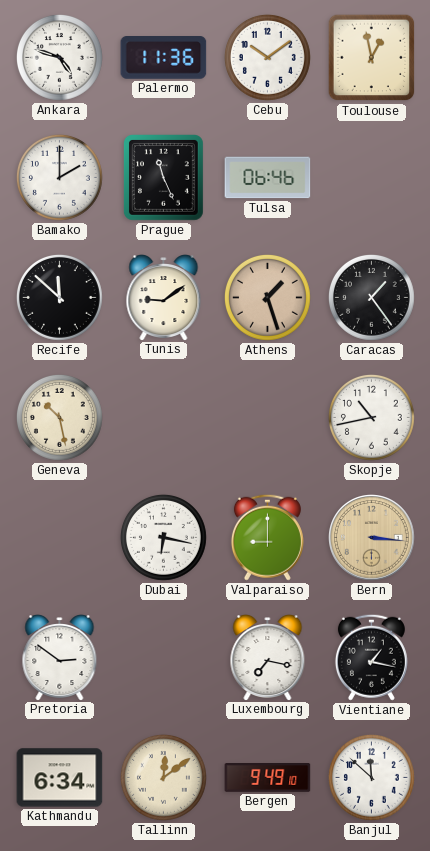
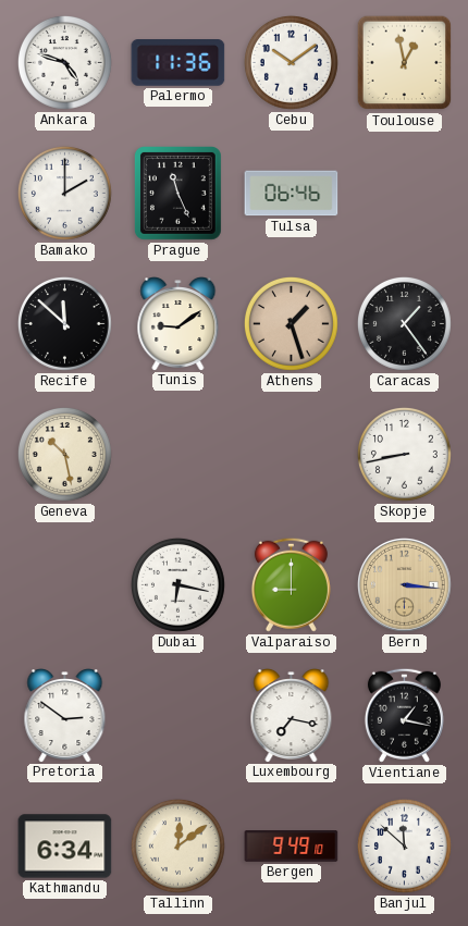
Skopje: 10:43 -> 8:43 (404, 454)
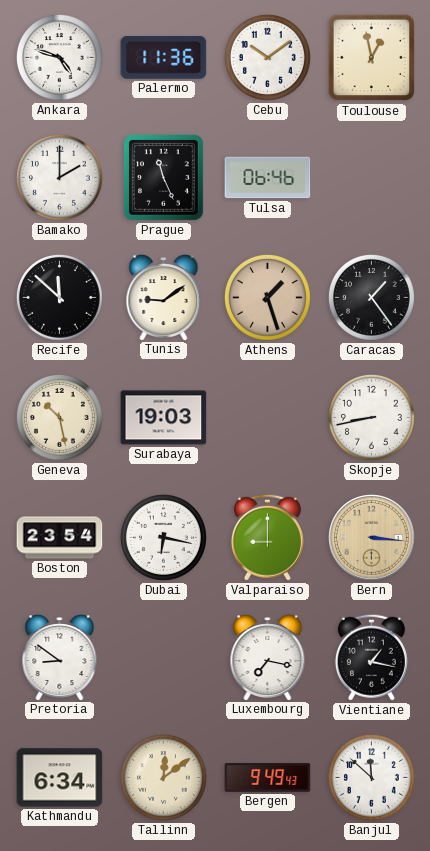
Surabaya: none -> 19:03 (164, 418)
Boston: none -> 23:54 (60, 538)
Pretoria: 2:51 -> 8:51 (60, 658)
Bergen: 9:49:10 -> 9:49:43 (268, 778)
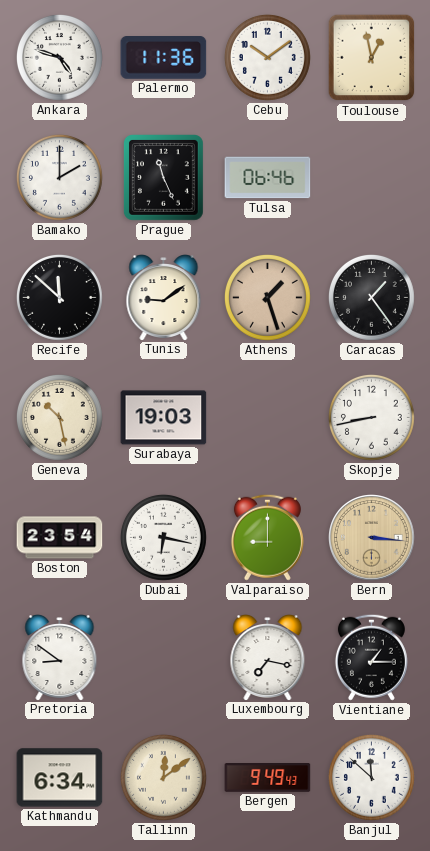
Vientiane: 1:17 -> 1:15 (371, 657)
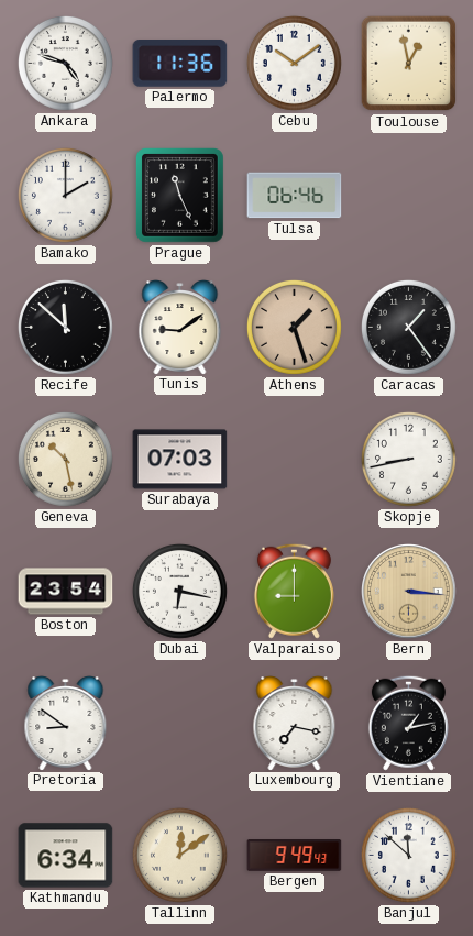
Surabaya: 19:03 -> 07:03 (180, 460)
Vientiane: 1:15 -> 1:13 (408, 723)
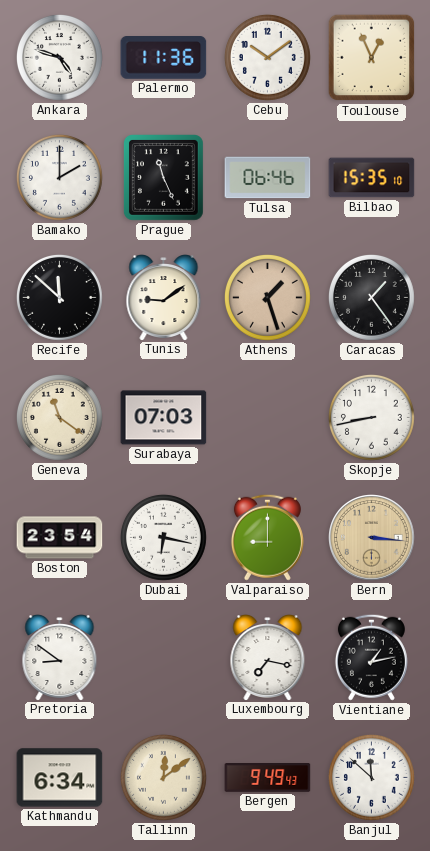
Toulouse: 12:58 -> 12:56 (372, 58)
Bilbao: none -> 15:35 (372, 178)
Geneva: 10:28 -> 11:21 (59, 417)
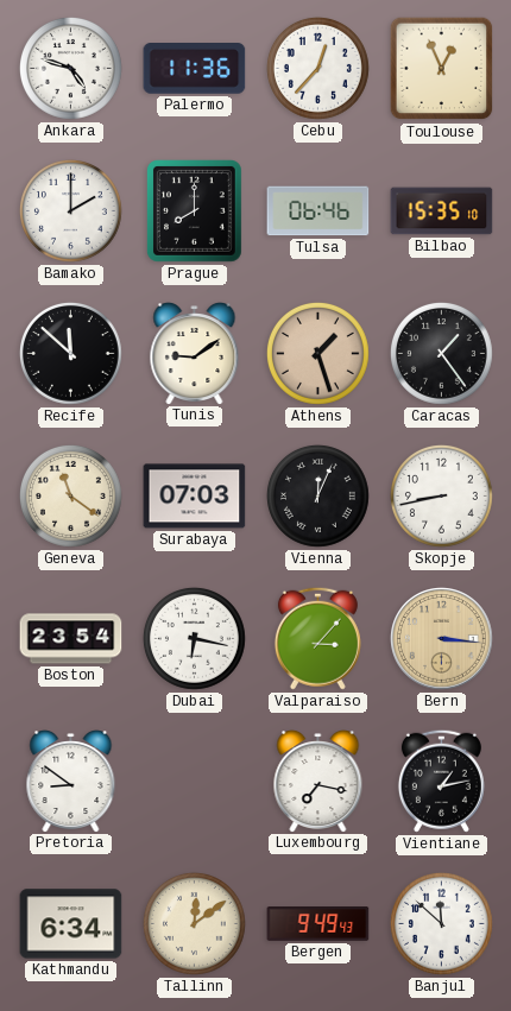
Cebu: 10:09 -> 12:37 (317, 68)
Prague: 11:26 -> 8:00 (195, 211)
Vienna: none -> 12:04 (317, 495)
Valparaiso: 9:00 -> 3:07 (317, 638)
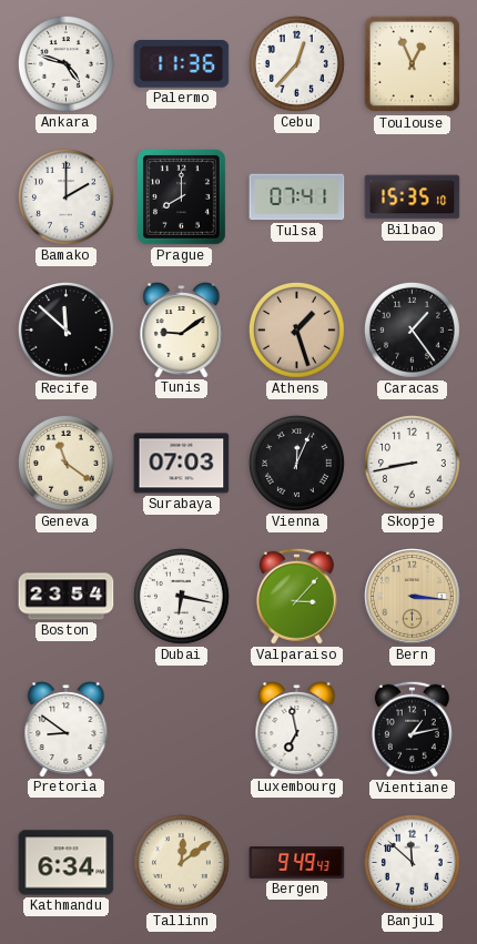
Tulsa: 06:46 -> 07:41 (297, 197)
Luxembourg: 7:17 -> 6:58 (297, 730)
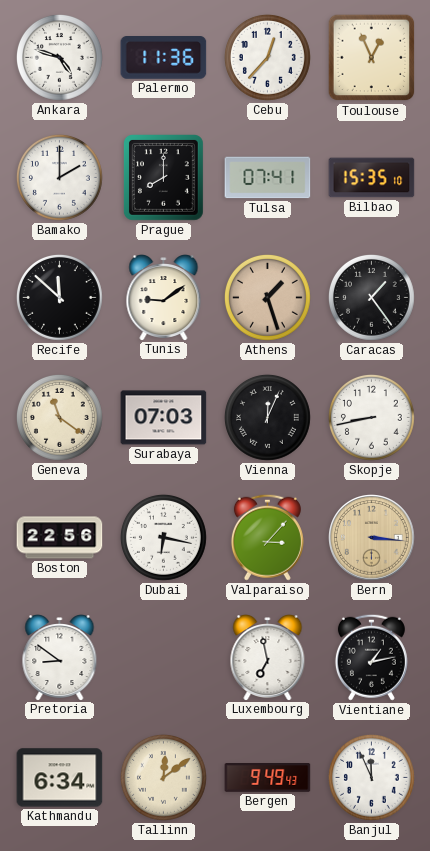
Boston: 23:54 -> 22:56 (60, 538)
Banjul: 11:52 -> 11:56 (371, 777)
